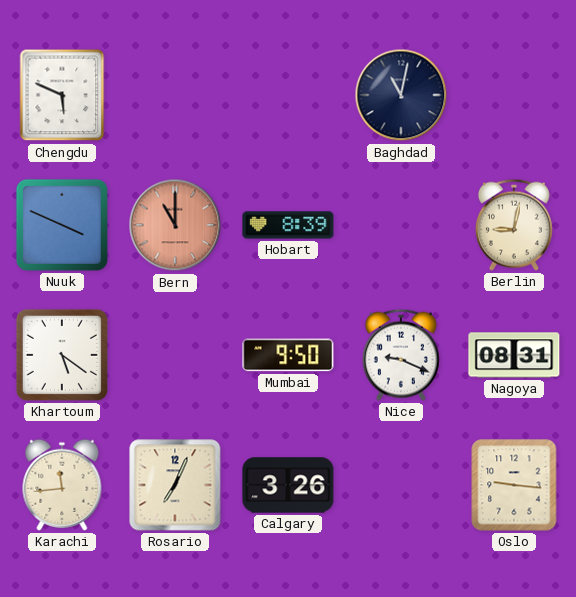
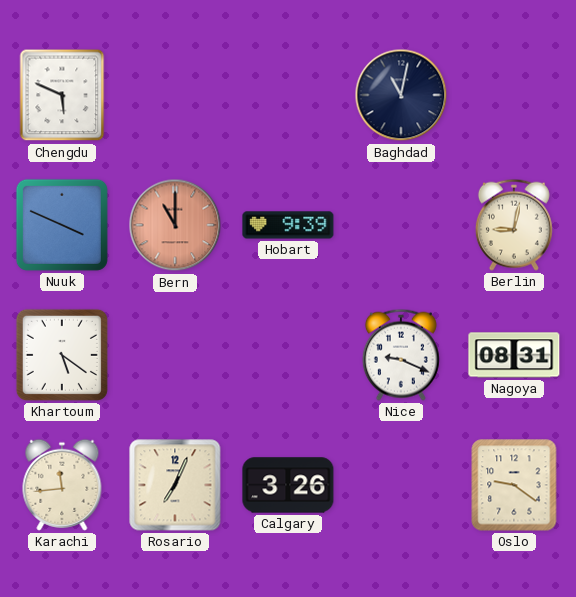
Hobart: 8:39 -> 9:39 (288, 225)
Mumbai: 9:50 -> none (288, 355)
Oslo: 9:16 -> 9:21 (514, 485)
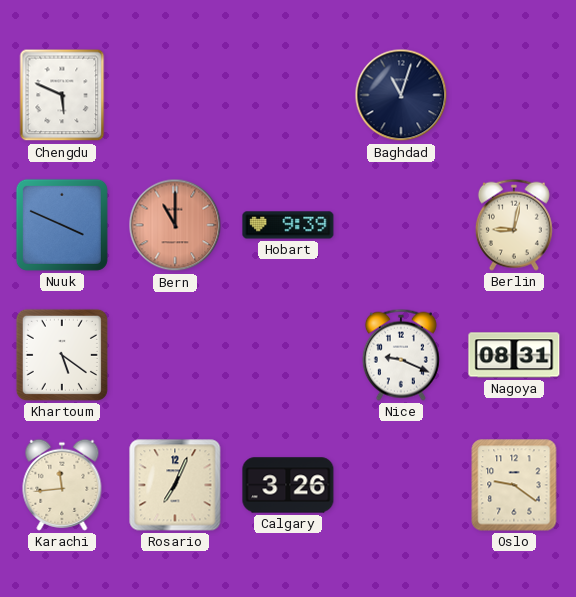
Baghdad: 11:02 -> 11:03 (401, 95)
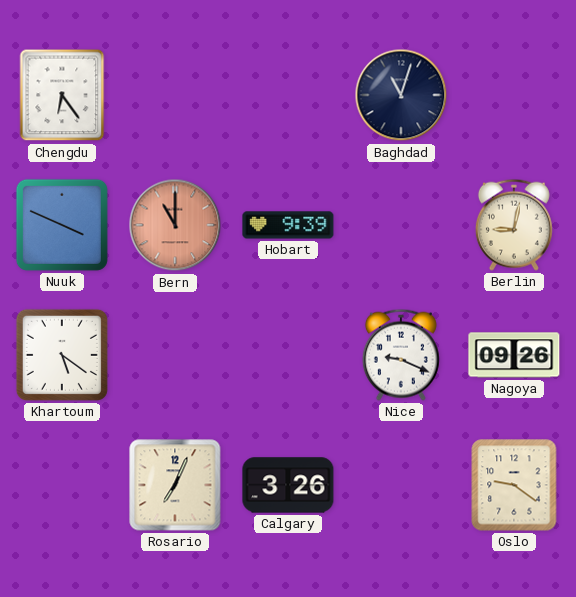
Chengdu: 5:49 -> 6:24 (62, 95)
Nagoya: 08:31 -> 09:26 (514, 355)
Karachi: 11:44 -> none (62, 485)
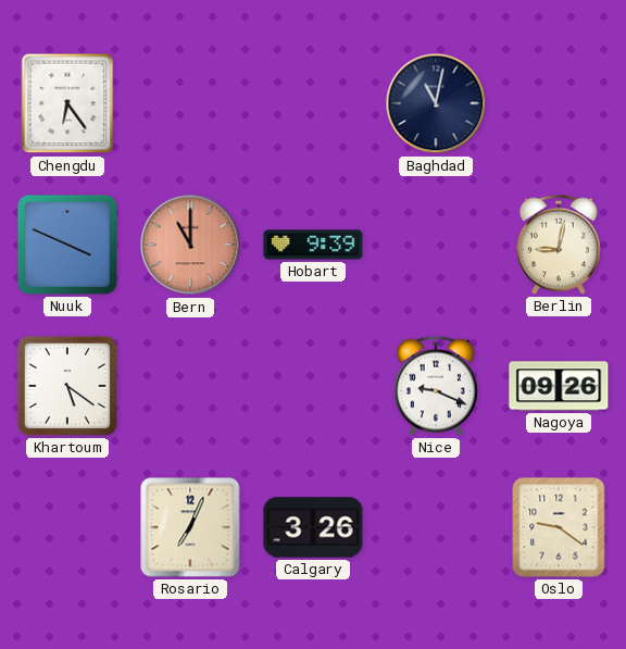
Baghdad: 11:03 -> 11:02 (436, 103)
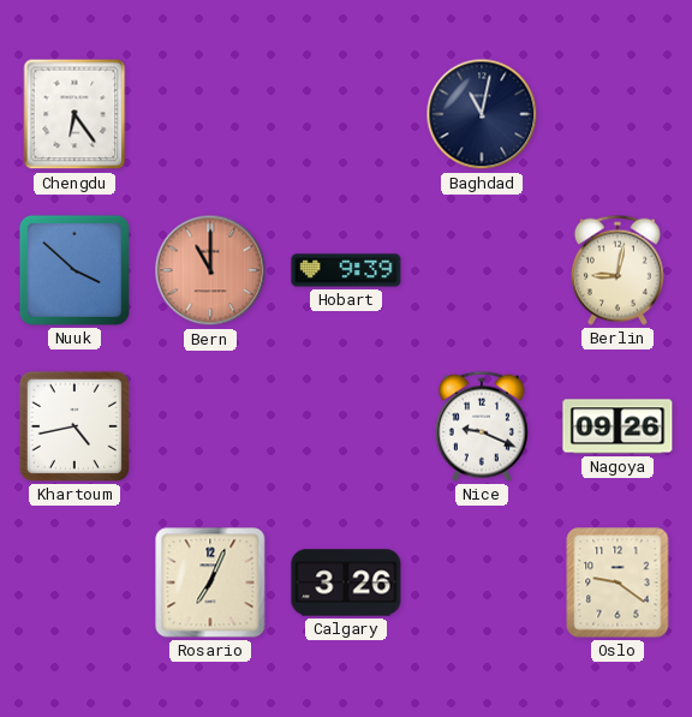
Nuuk: 3:49 -> 3:52 (74, 270)
Khartoum: 5:21 -> 4:43 (74, 426)
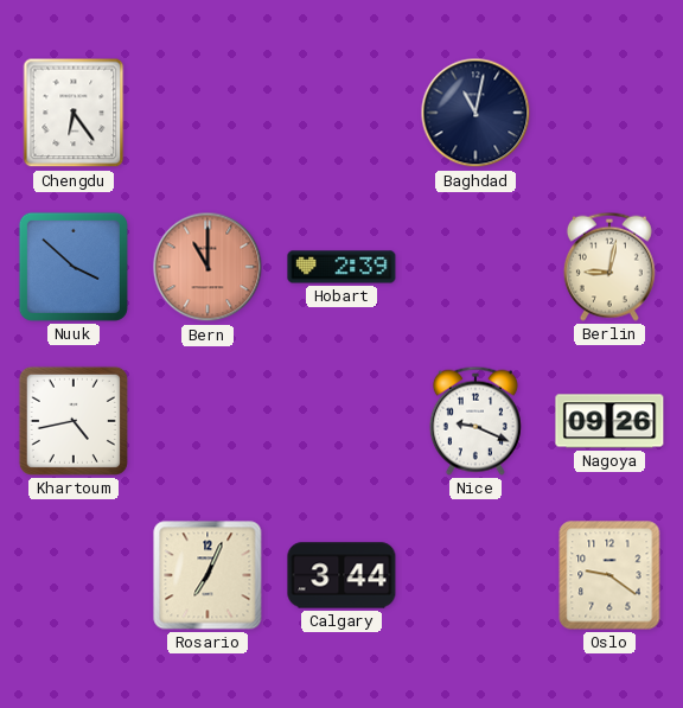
Hobart: 9:39 -> 2:39 (341, 267)
Calgary: 3:26 -> 3:44 (341, 575)
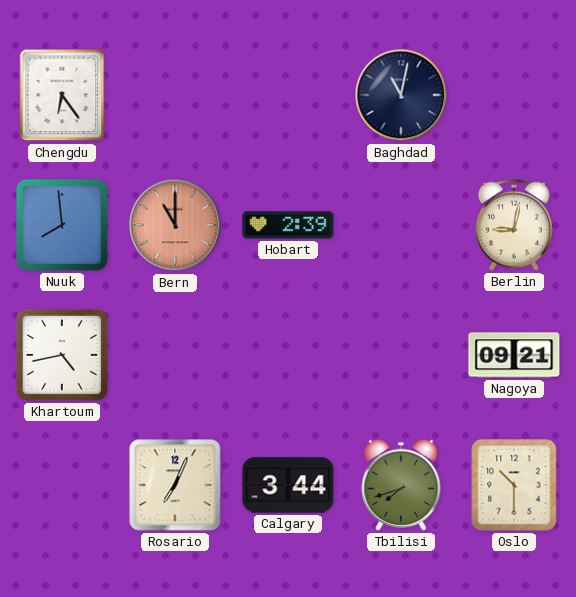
Nuuk: 3:52 -> 7:59 (62, 225)
Nice: 9:19 -> none (475, 421)
Nagoya: 09:26 -> 09:21 (514, 355)
Tbilisi: none -> 7:42 (401, 485)
Oslo: 9:21 -> 10:30 (514, 485)
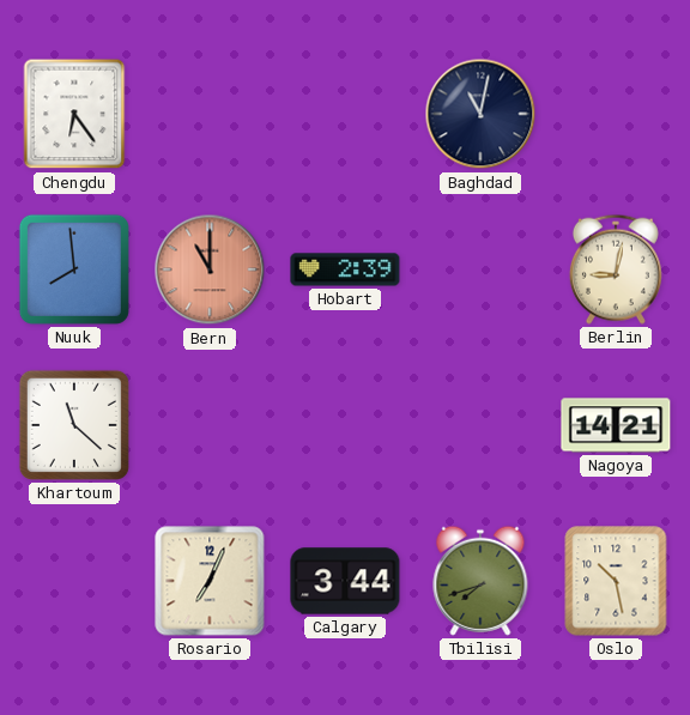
Khartoum: 4:43 -> 11:22 (74, 425)
Nagoya: 09:21 -> 14:21 (616, 425)
Oslo: 10:30 -> 10:28 (616, 581)
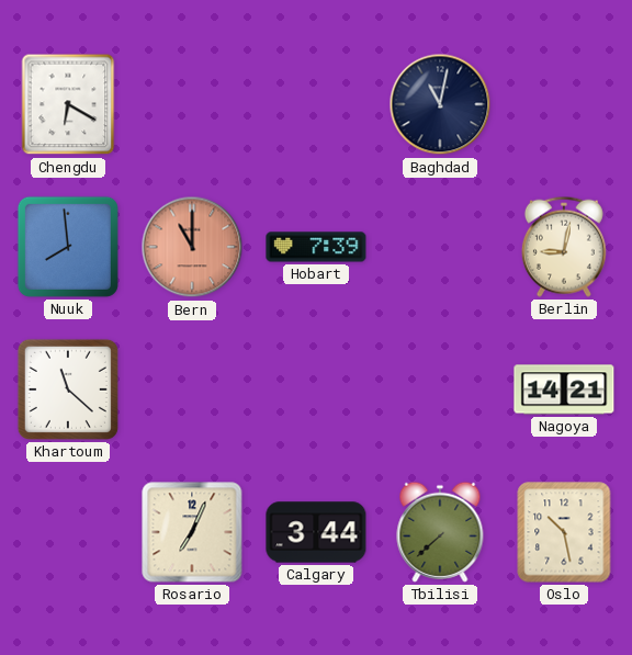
Chengdu: 6:24 -> 6:20 (68, 104)
Hobart: 2:39 -> 7:39 (316, 247)
Tbilisi: 7:42 -> 7:38 (440, 532)
